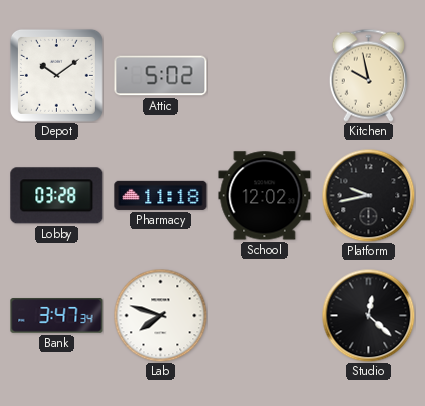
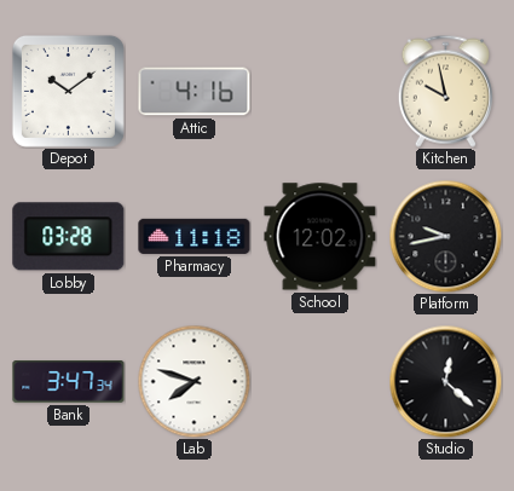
Attic: 5:02 -> 4:16 (195, 92)
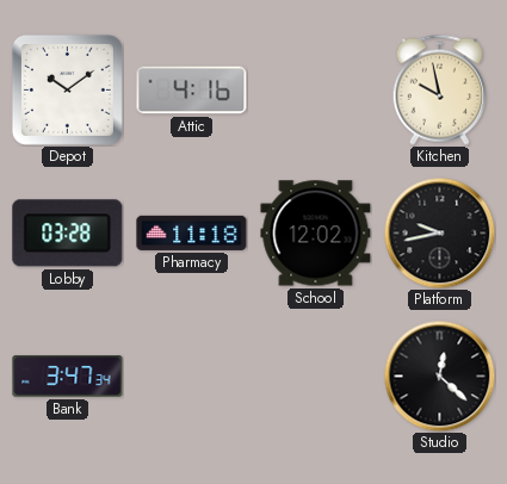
Lab: 7:48 -> none (194, 381)
